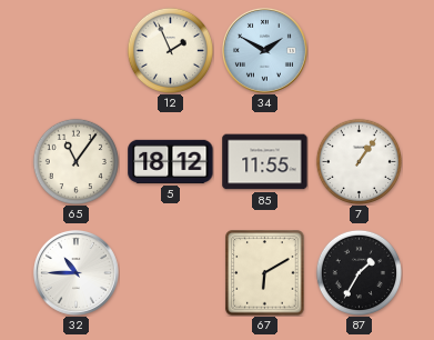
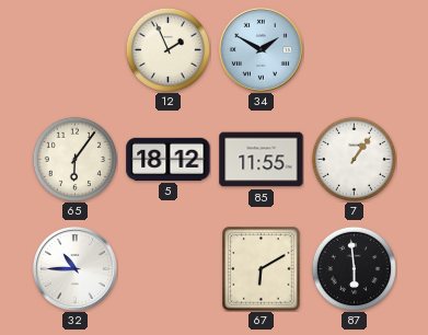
65: 11:06 -> 6:06 (74, 159)
87: 1:35 -> 5:59 (354, 268)
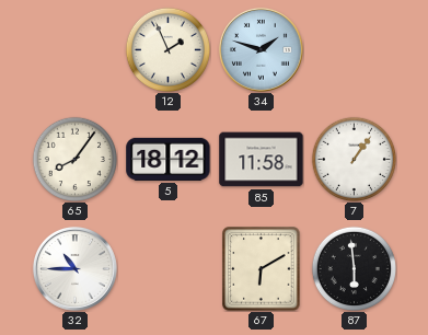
34: 1:50 -> 1:48 (261, 49)
65: 6:06 -> 8:06 (74, 159)
85: 11:55 -> 11:58 (262, 160)
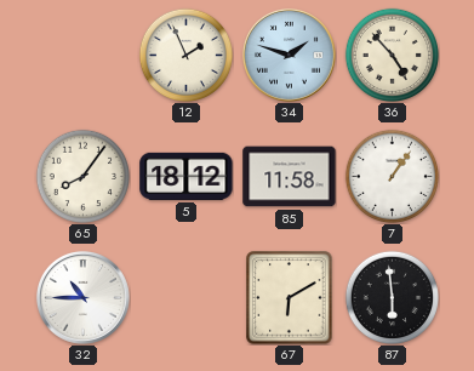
36: none -> 4:53 (392, 55)
